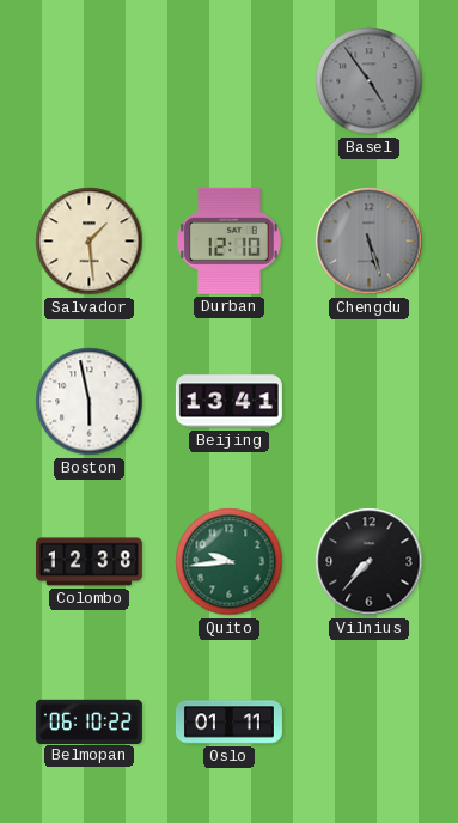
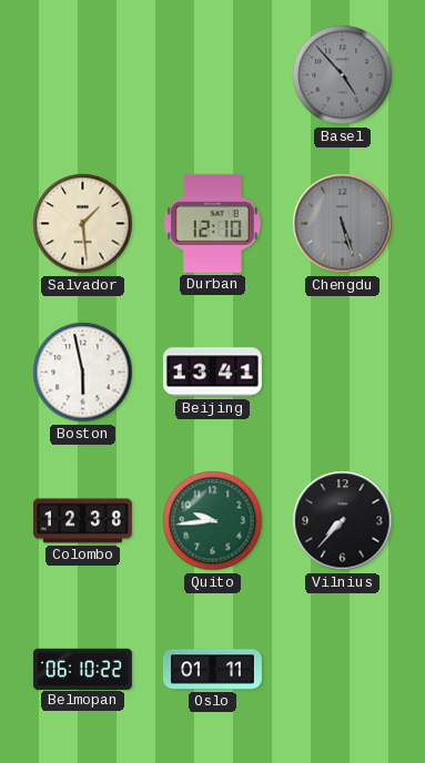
Basel: 4:54 -> 4:53 (343, 75)
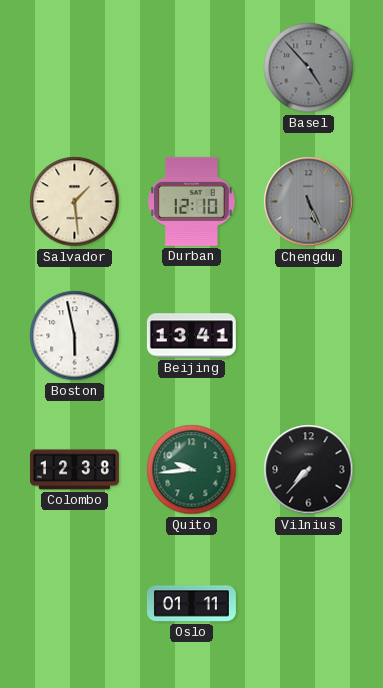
Chengdu: 5:27 -> 5:26 (309, 202)
Belmopan: 06:10 -> none (82, 669)
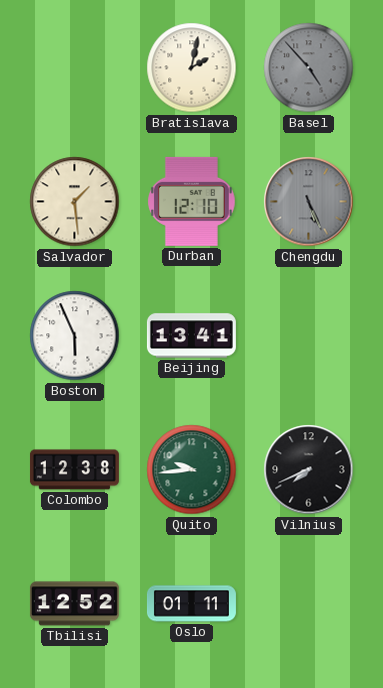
Bratislava: none -> 2:02 (192, 68)
Boston: 5:58 -> 5:56 (75, 336)
Vilnius: 7:37 -> 7:41 (309, 470)
Tbilisi: none -> 12:52 (74, 604)
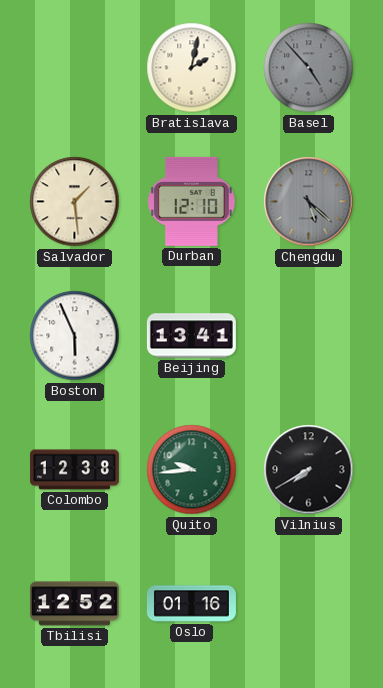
Chengdu: 5:26 -> 5:22 (309, 202)
Vilnius: 7:41 -> 7:40 (309, 470)
Oslo: 01:11 -> 01:16 (191, 604)
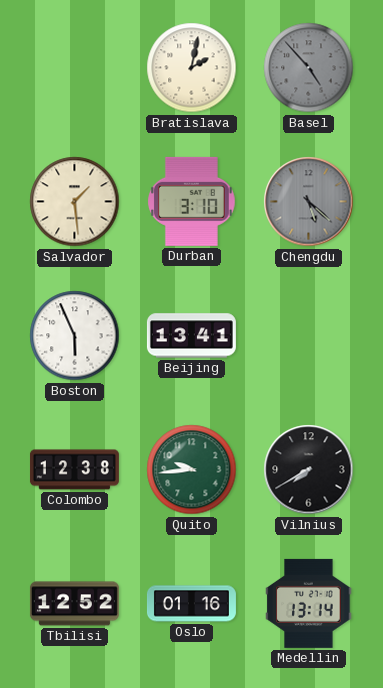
Durban: 12:10 -> 3:10 (192, 201)
Medellin: none -> 13:14 (309, 603)
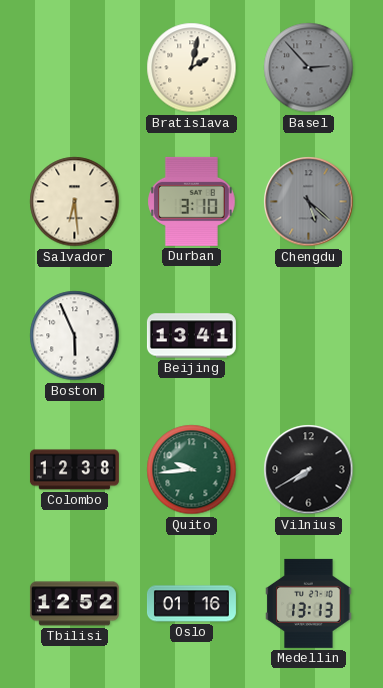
Basel: 4:53 -> 2:53 (309, 68)
Salvador: 1:29 -> 6:29 (75, 202)
Medellin: 13:14 -> 13:13 (309, 603)
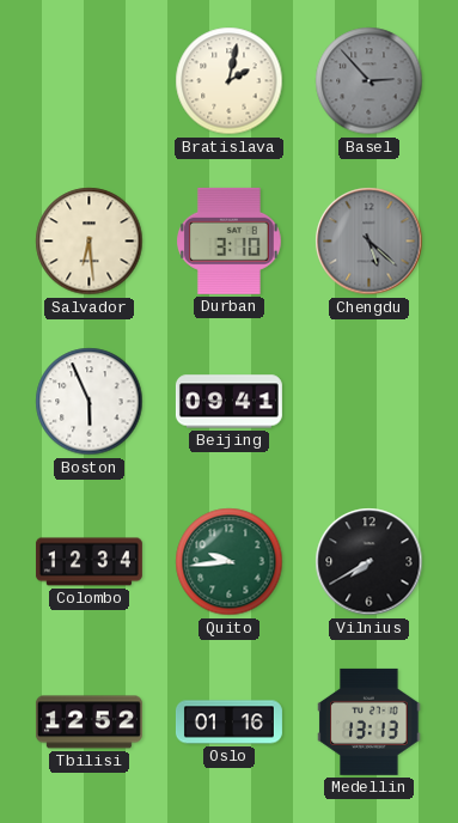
Beijing: 13:41 -> 09:41 (228, 402)
Colombo: 12:38 -> 12:34 (88, 562)
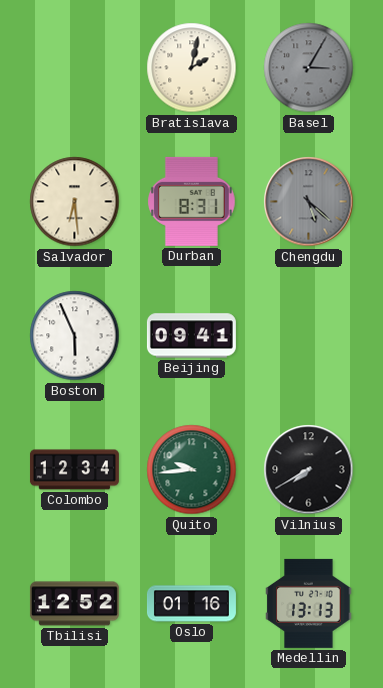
Basel: 2:53 -> 3:05 (309, 68)
Durban: 3:10 -> 8:31 (192, 201)
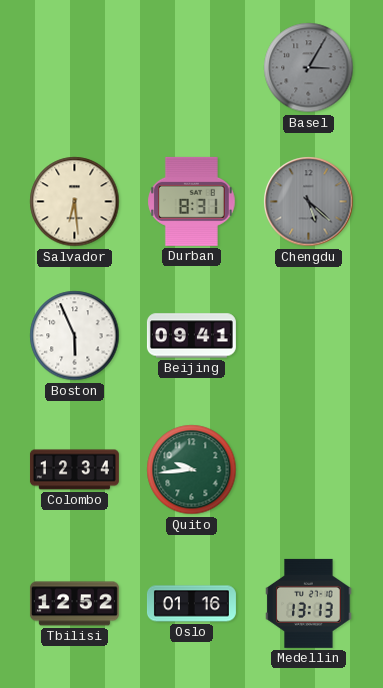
Bratislava: 2:02 -> none (192, 68)
Vilnius: 7:40 -> none (309, 470)
